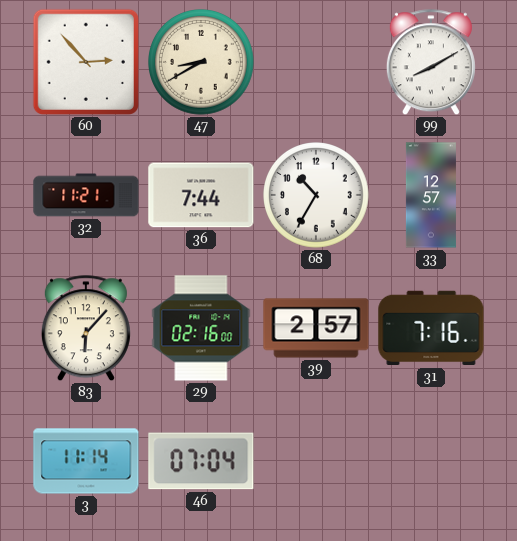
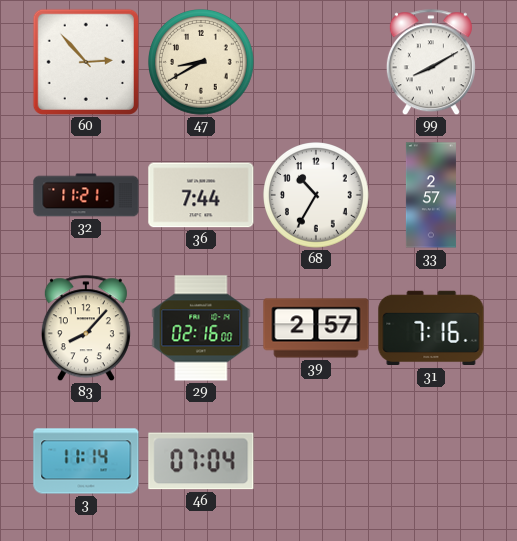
33: 12:57 -> 2:57 (431, 195)
83: 6:07 -> 8:07 (86, 329)
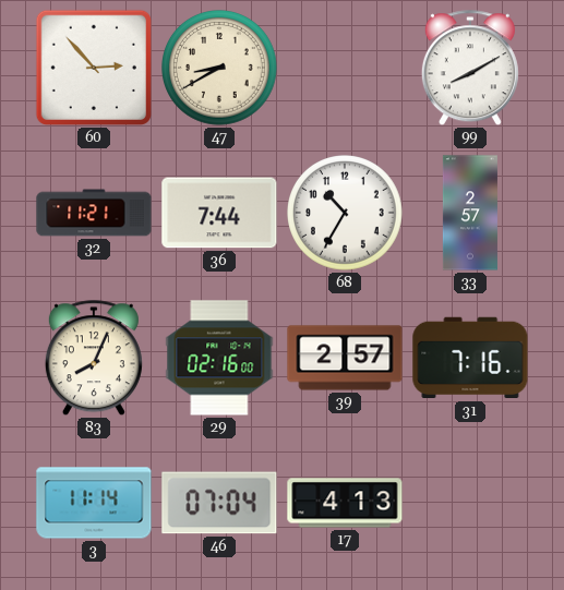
83: 8:07 -> 8:04 (94, 359)
17: none -> 4:13 (345, 503)
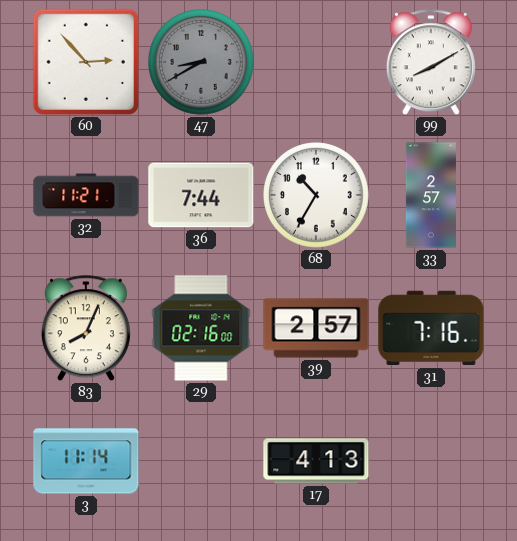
47 dial: cream -> grey (202, 63)
46: 07:04 -> none (219, 503)
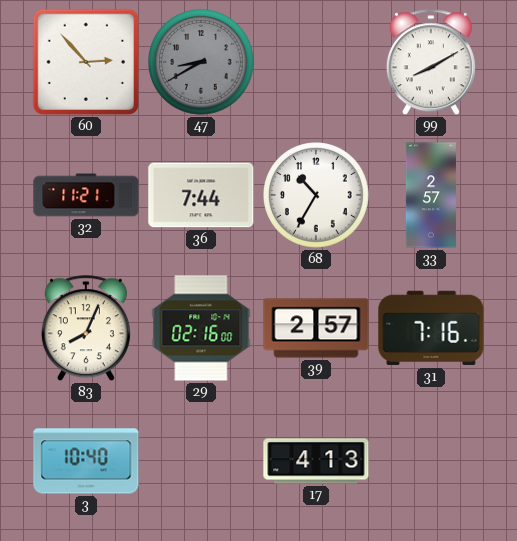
3: 11:14 -> 10:40 (86, 461)
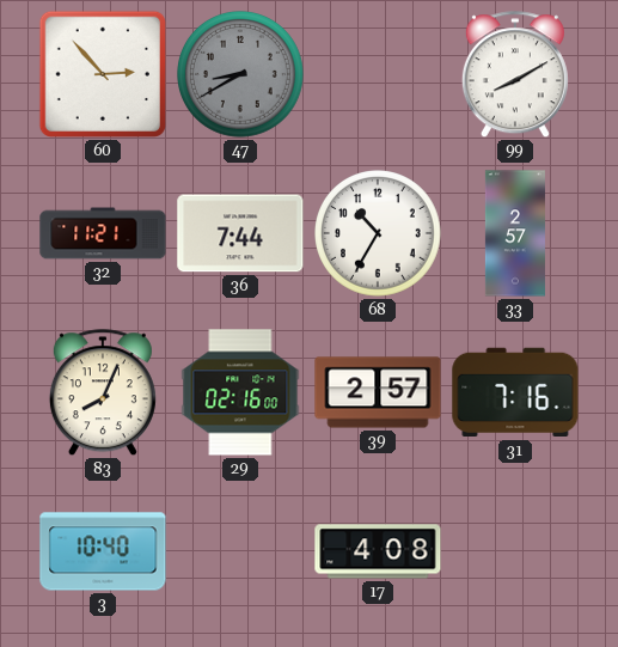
17: 4:13 -> 4:08 (378, 551)
